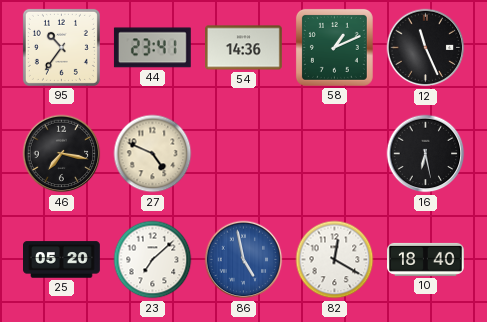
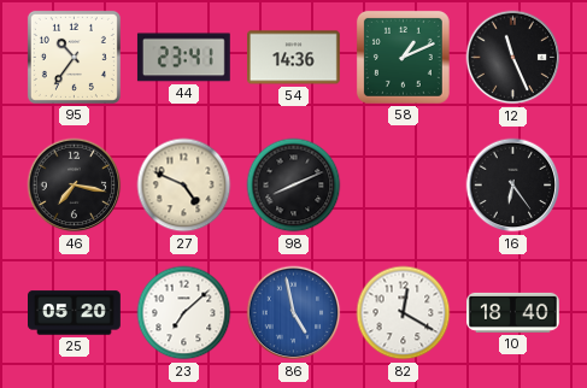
98: none -> 8:11 (294, 186)
16: 6:28 -> 6:24 (513, 186)
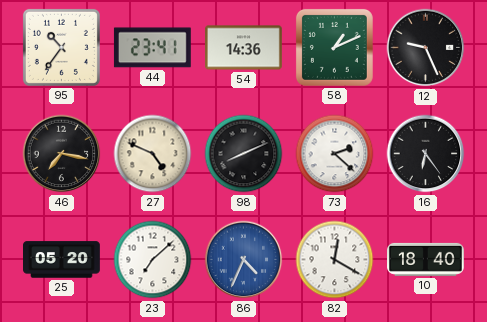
12: 11:26 -> 9:26 (426, 48)
73: none -> 2:22 (335, 154)
86: 4:58 -> 4:34 (244, 260)
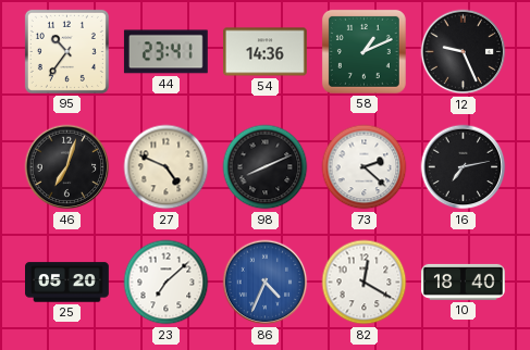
46: 7:17 -> 7:03 (67, 167)
16: 6:24 -> 7:13 (464, 167)
